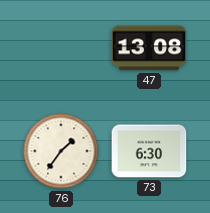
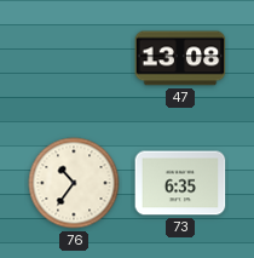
76: 1:36 -> 10:36 (74, 183)
73: 6:30 -> 6:35 (180, 183)
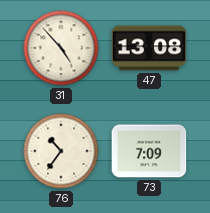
31: none -> 4:53 (61, 48)
73: 6:35 -> 7:09 (149, 151)
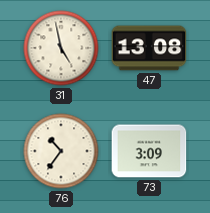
31: 4:53 -> 4:58 (61, 48)
73: 7:09 -> 3:09 (149, 151)
